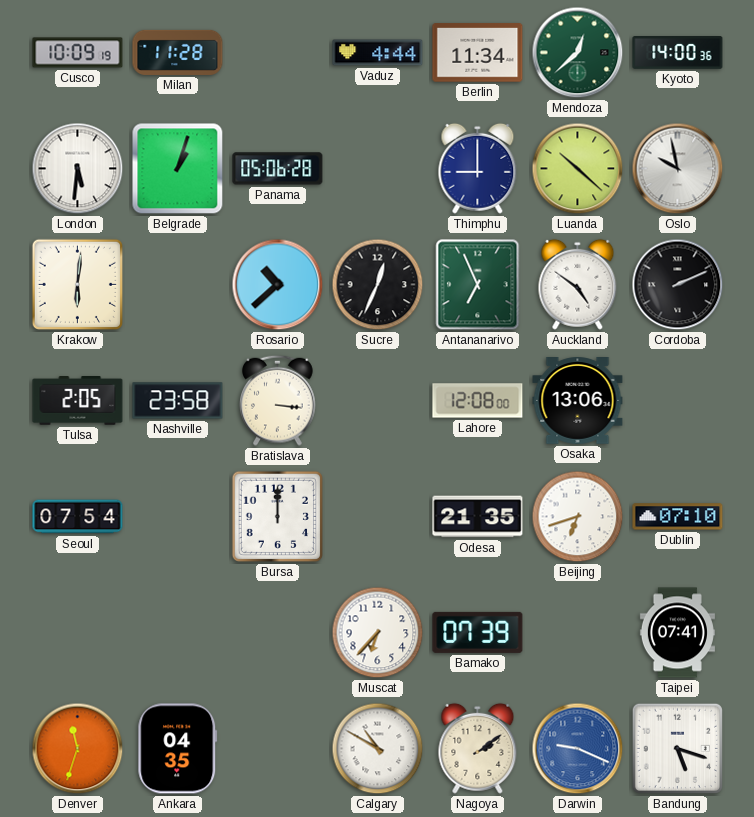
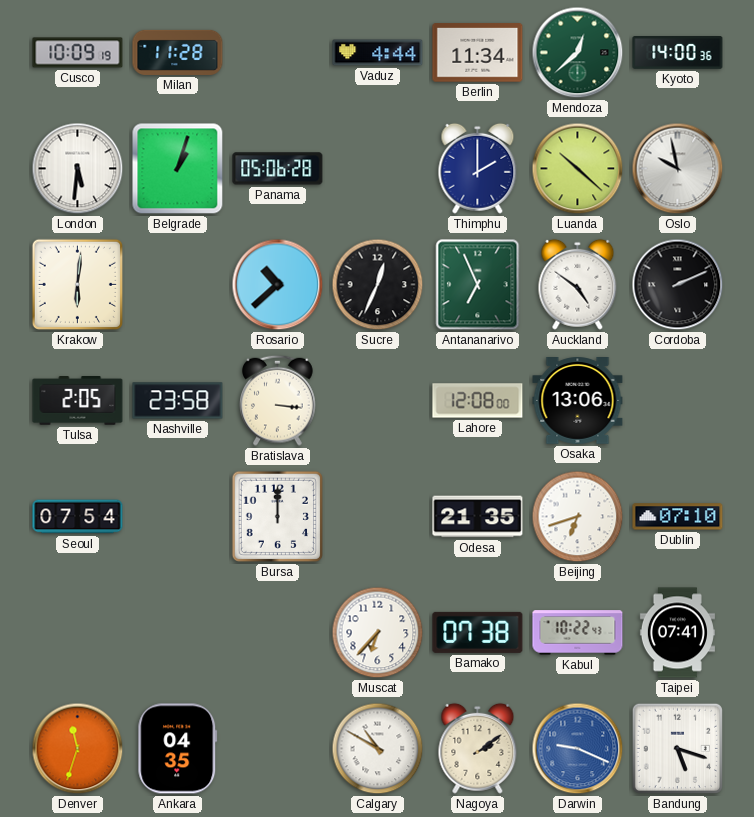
Thimphu: 9:00 -> 2:00 (478, 168)
Bamako: 07:39 -> 07:38 (478, 632)
Kabul: none -> 10:22 (578, 633)
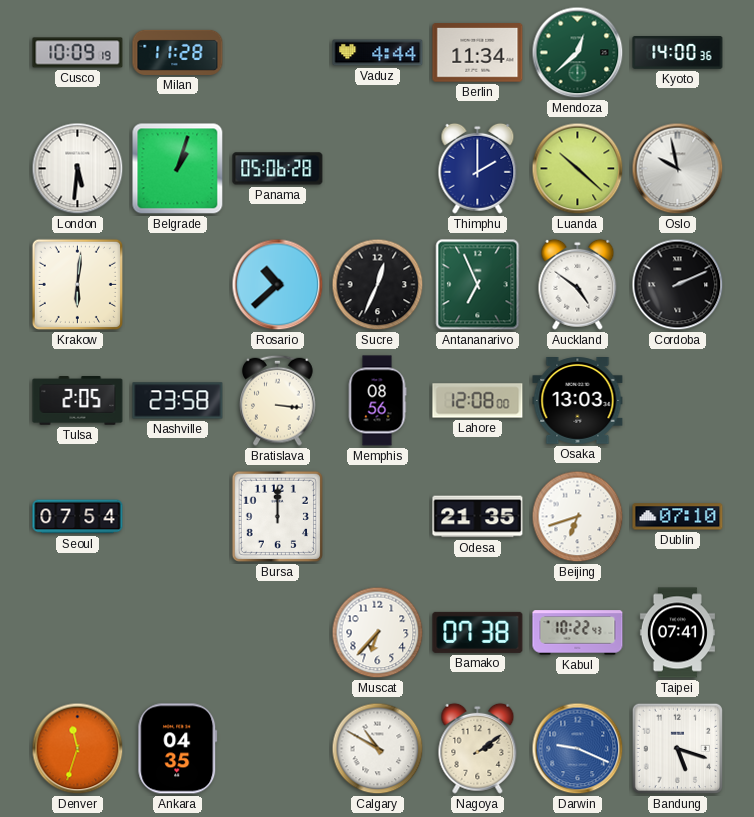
Memphis: none -> 08:56 (377, 401)
Osaka: 13:06 -> 13:03 (578, 401)
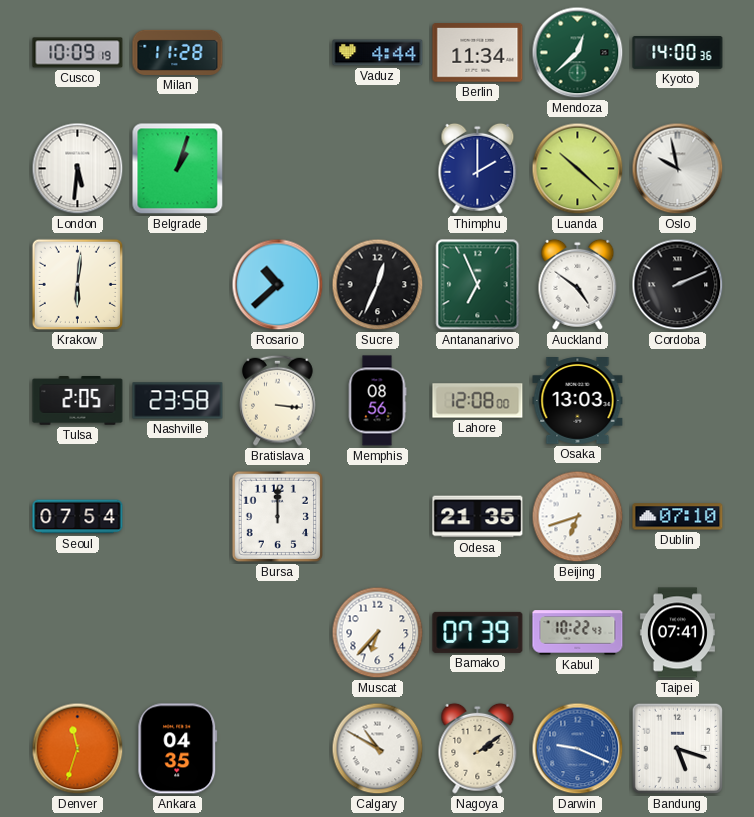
Panama: 05:06 -> none (278, 169)
Bamako: 07:38 -> 07:39 (478, 632)
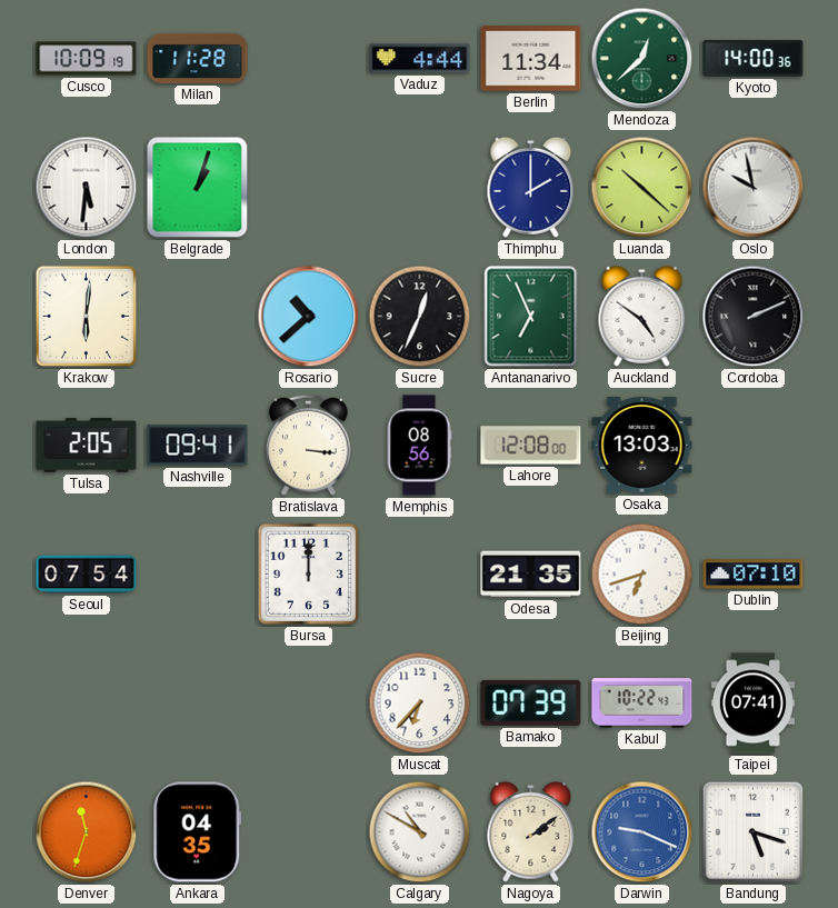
Nashville: 23:58 -> 09:41 (198, 446)
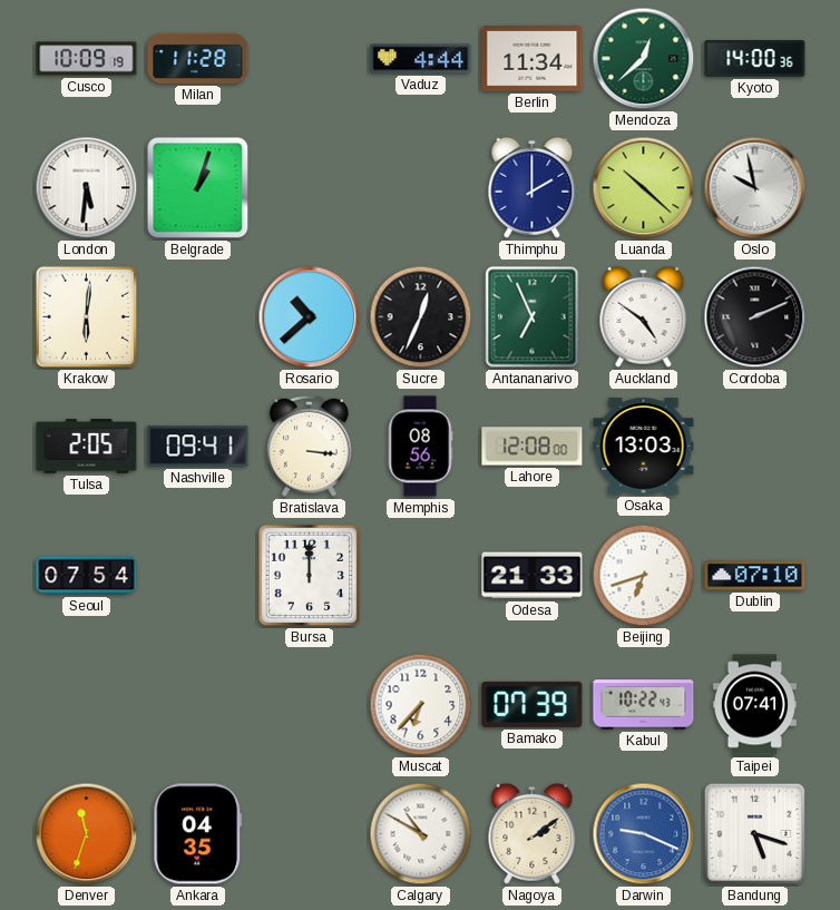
Odesa: 21:35 -> 21:33 (533, 576)
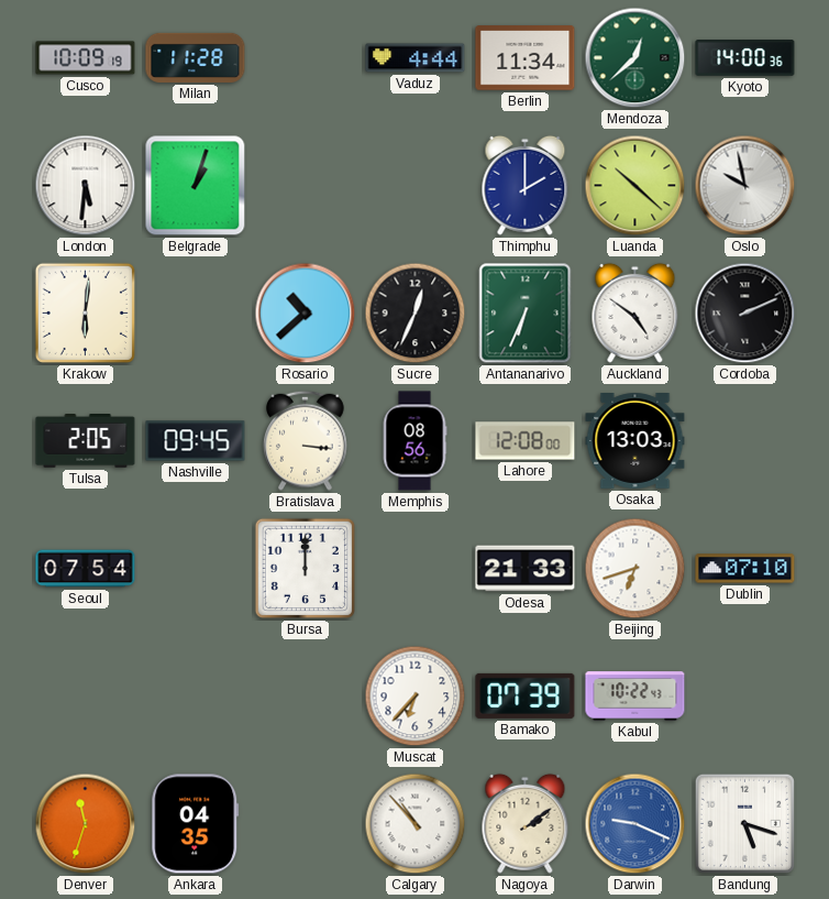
Antananarivo: 6:56 -> 6:34 (526, 314)
Nashville: 09:41 -> 09:45 (196, 441)
Taipei: 07:41 -> none (754, 705)
Calgary: 10:50 -> 10:53 (416, 824)
